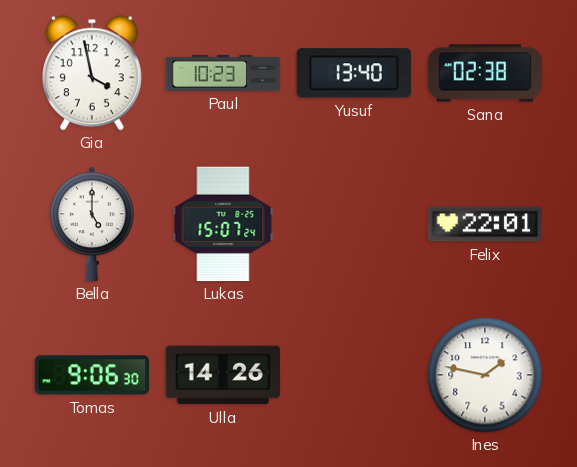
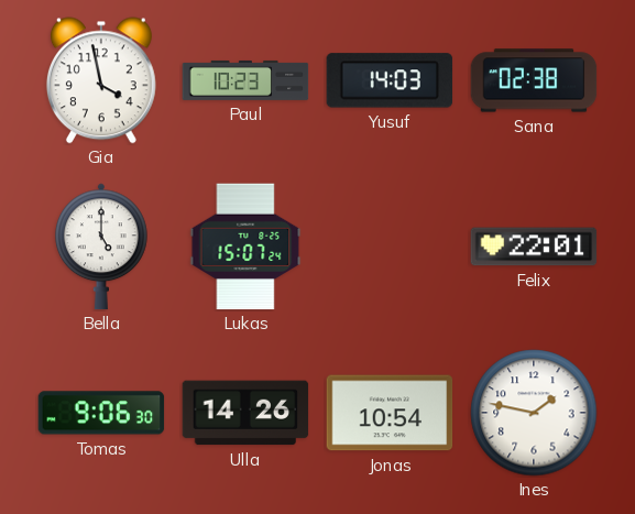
Yusuf: 13:40 -> 14:03 (390, 80)
Jonas: none -> 10:54 (390, 413)
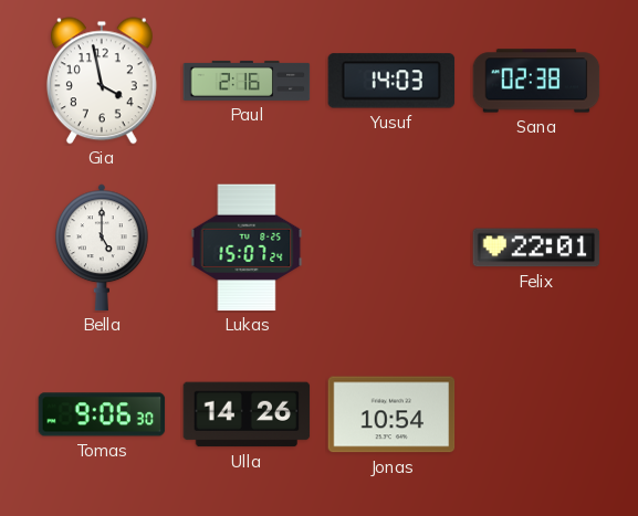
Paul: 10:23 -> 2:16 (247, 81)
Ines: 1:47 -> none (534, 413)
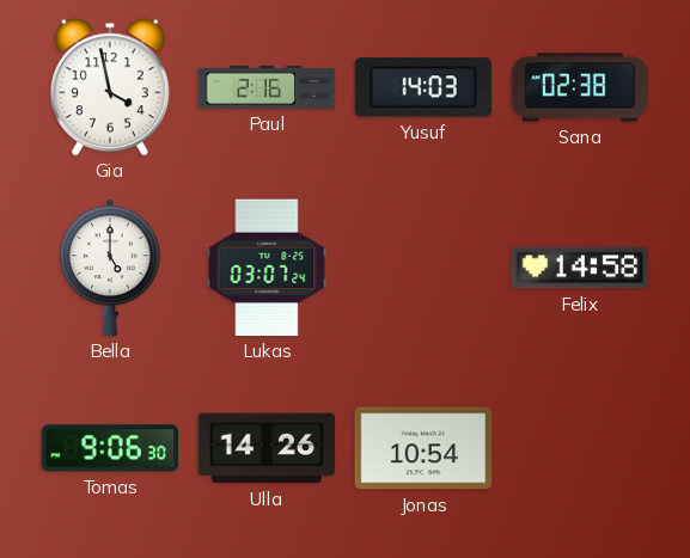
Lukas: 15:07 -> 03:07 (267, 268)
Felix: 22:01 -> 14:58 (580, 268)
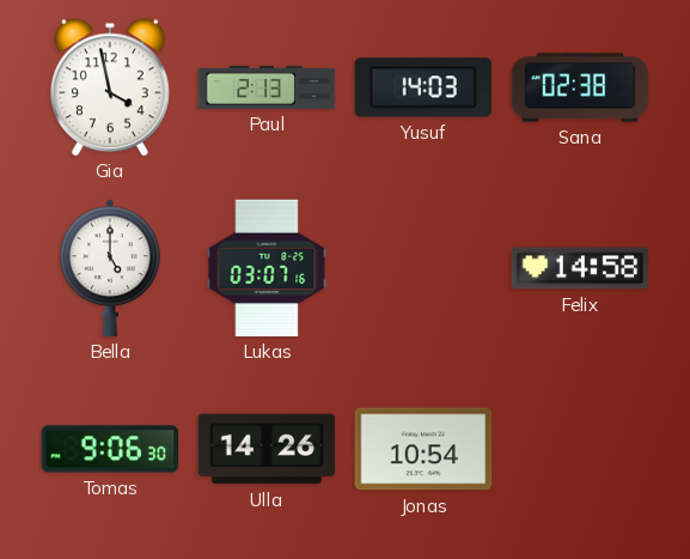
Paul: 2:16 -> 2:13 (267, 87)
Lukas: 03:07:24 -> 03:07:16 (267, 268)
